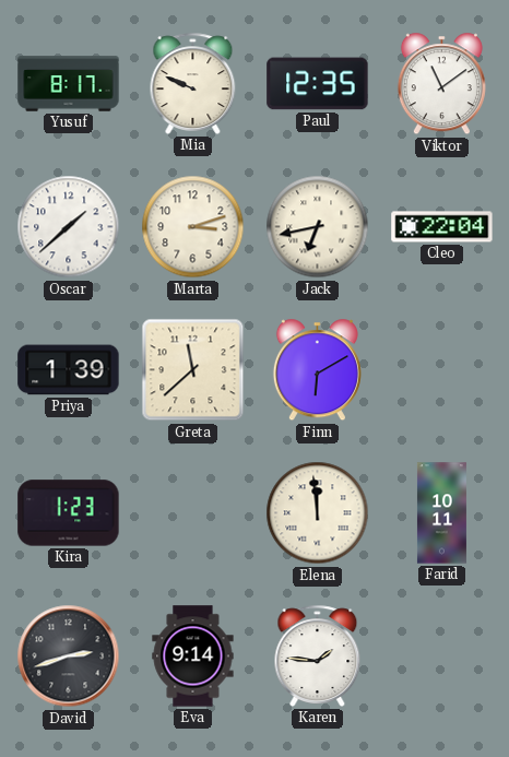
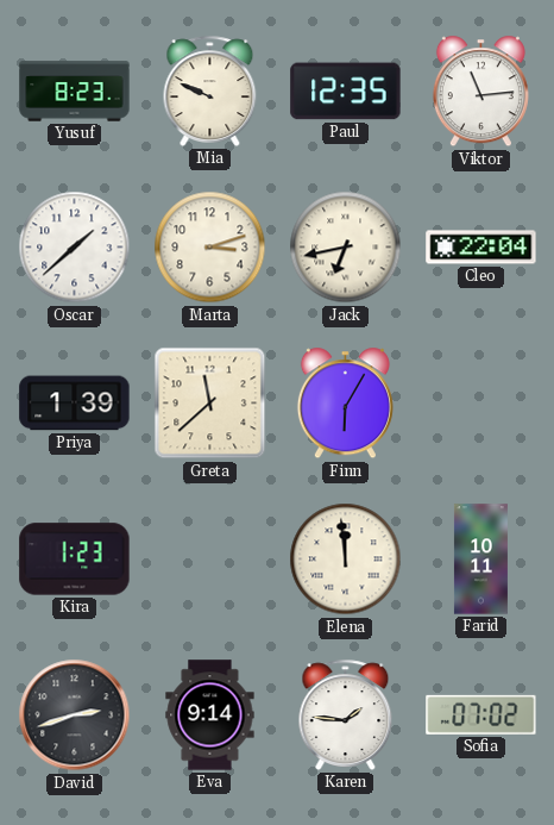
Yusuf: 8:17 -> 8:23 (75, 92)
Viktor: 11:09 -> 11:14 (480, 92)
Finn: 6:10 -> 6:05 (345, 404)
Sofia: none -> 07:02 (481, 714)
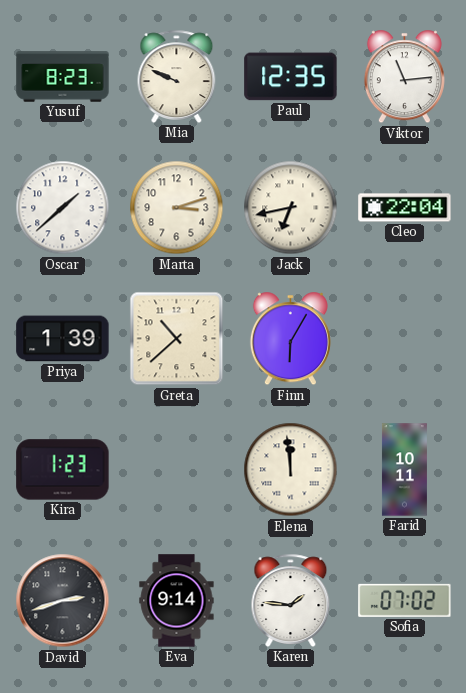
Greta: 11:38 -> 10:38 (177, 339)
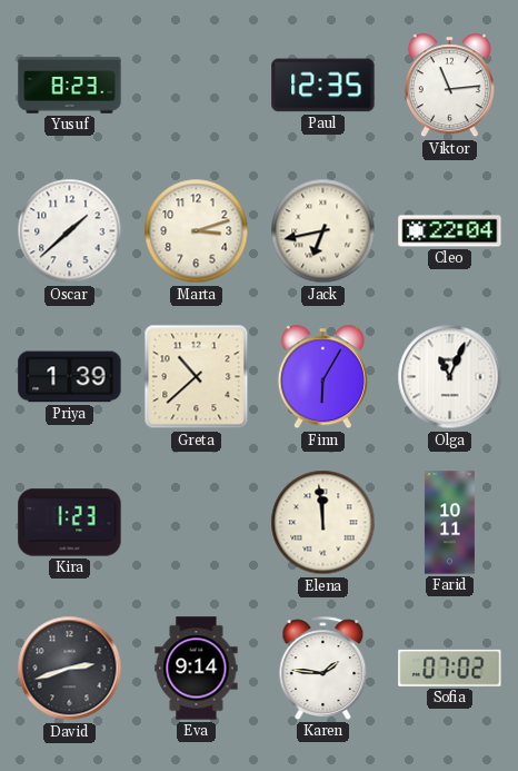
Mia: 9:49 -> none (177, 76)
Olga: none -> 11:04 (450, 377)
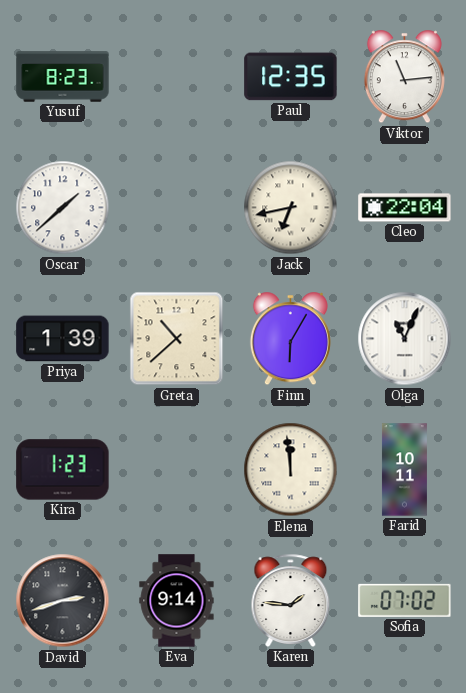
Marta: 3:12 -> none (197, 231)
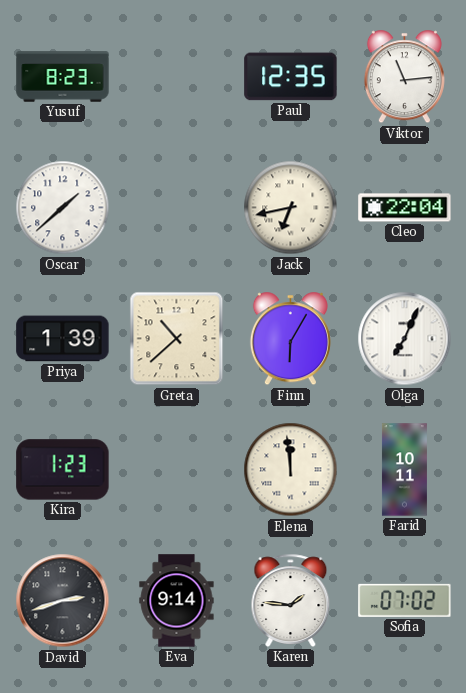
Olga: 11:04 -> 7:04 (405, 339)
